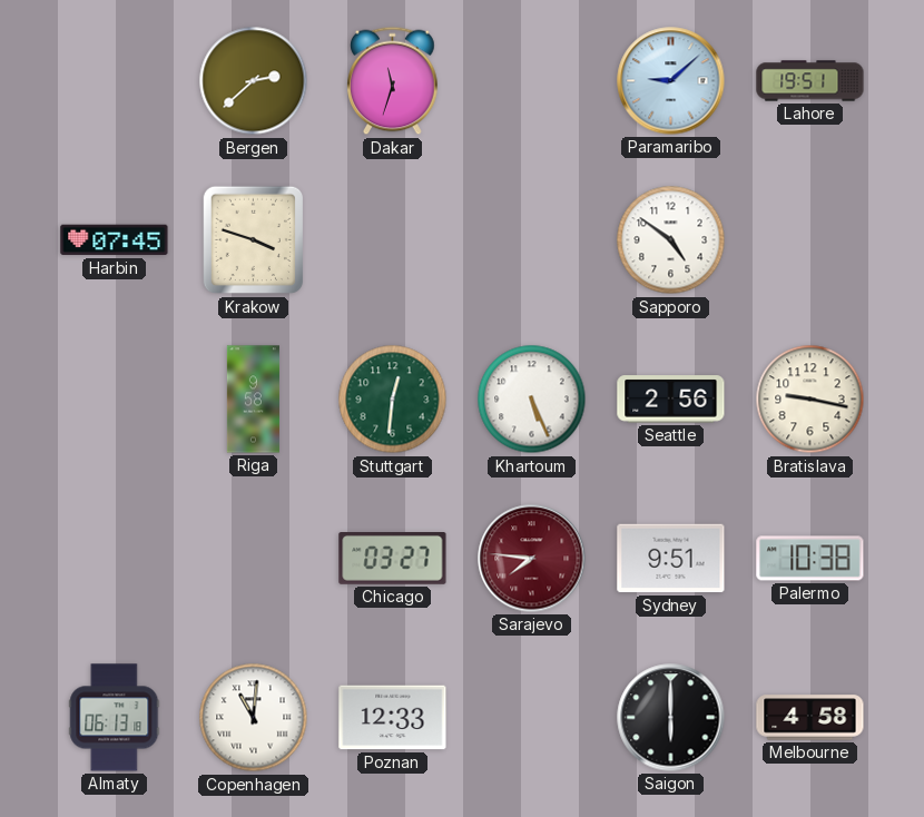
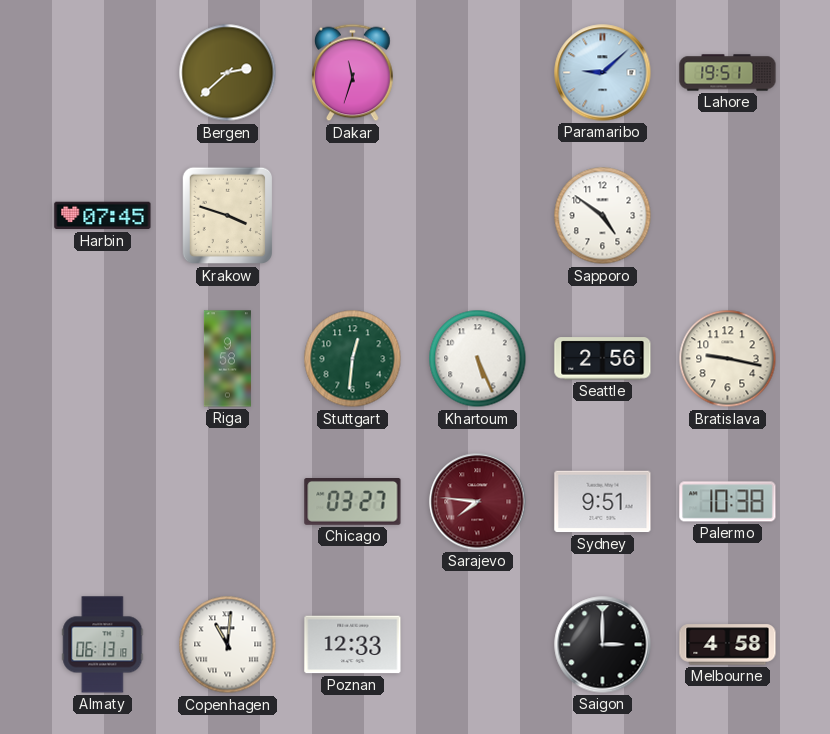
Saigon: 6:00 -> 3:00 (603, 645)
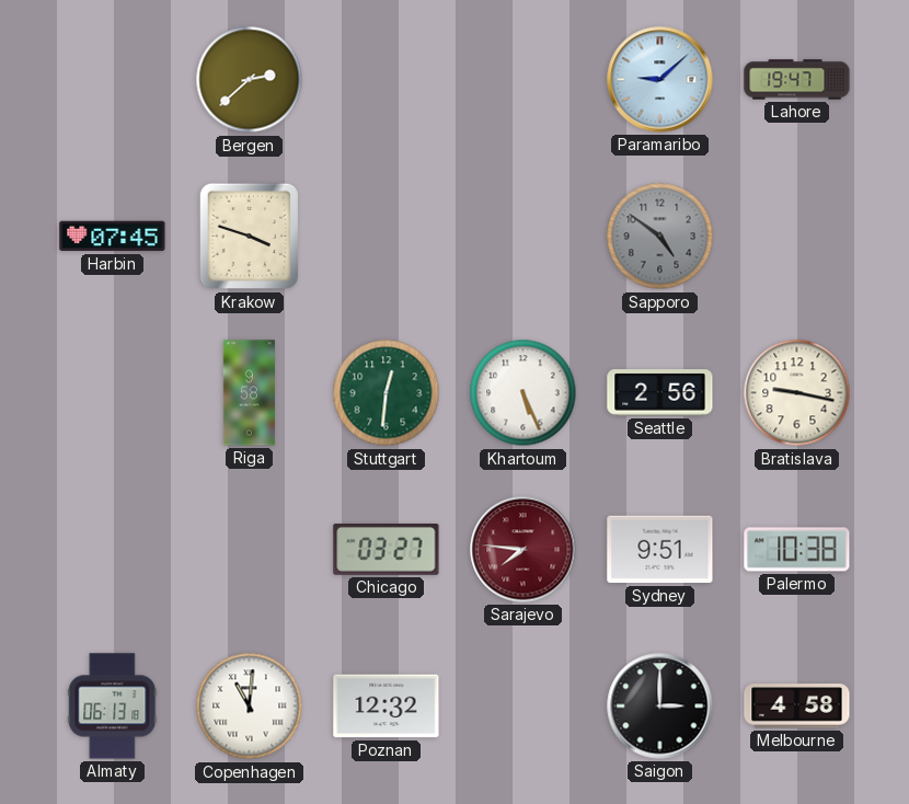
Dakar: 11:33 -> none (353, 73)
Lahore: 19:51 -> 19:47 (797, 80)
Sapporo dial: white -> grey (660, 237)
Poznan: 12:33 -> 12:32 (387, 707)
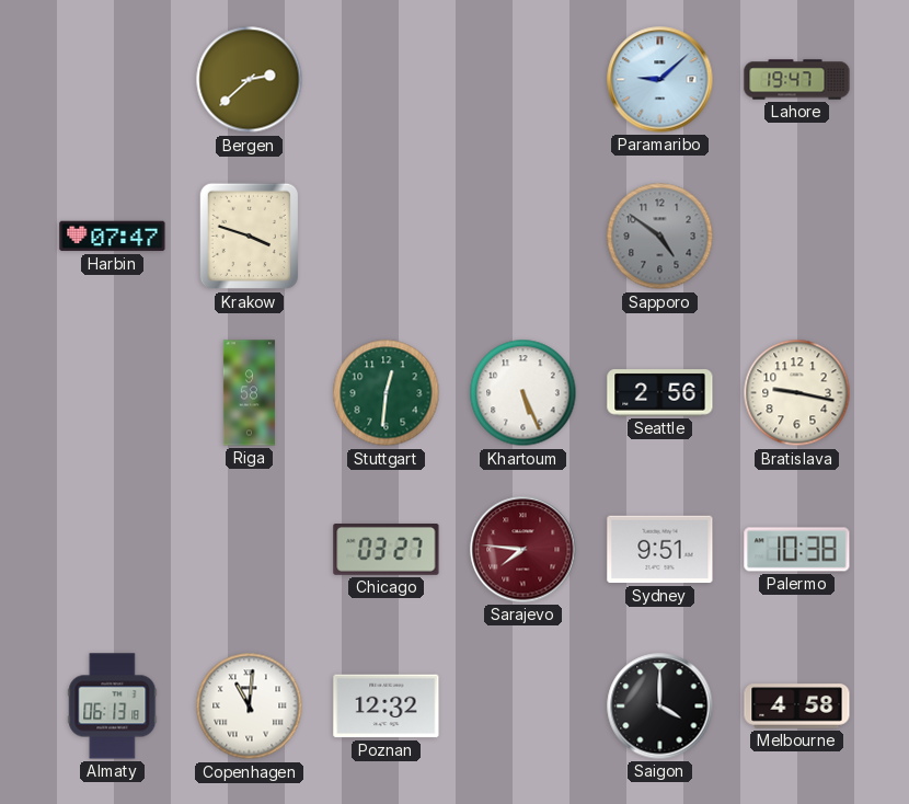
Harbin: 07:45 -> 07:47 (113, 237)
Saigon: 3:00 -> 4:00 (660, 707)
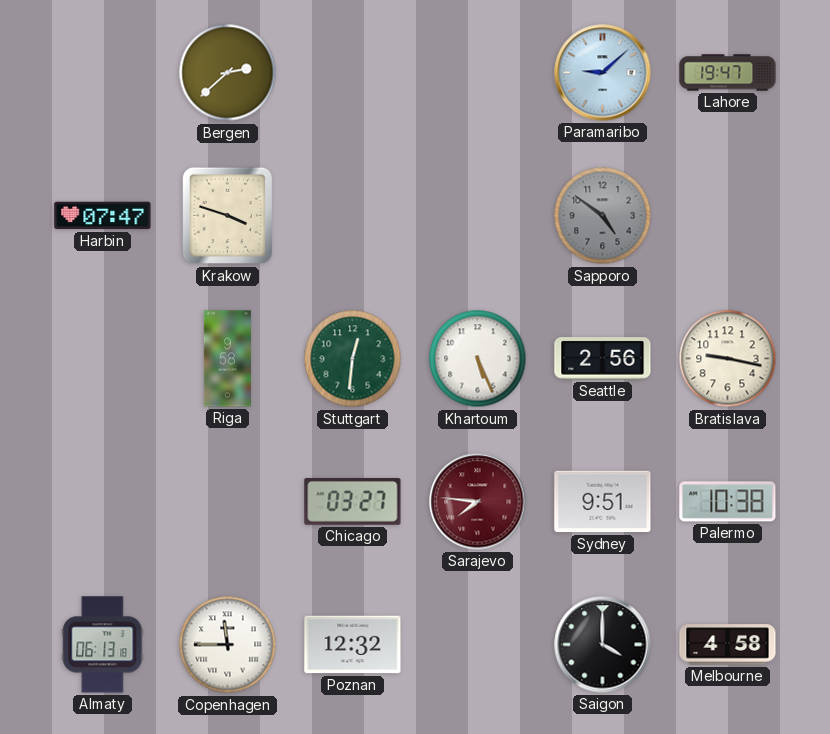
Copenhagen: 11:01 -> 11:45 (228, 645)
